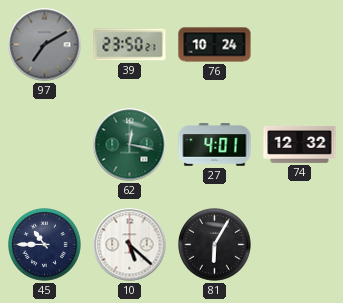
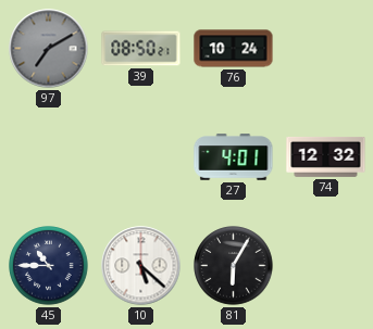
39: 23:50 -> 08:50 (141, 49)
62: 12:17 -> none (130, 145)
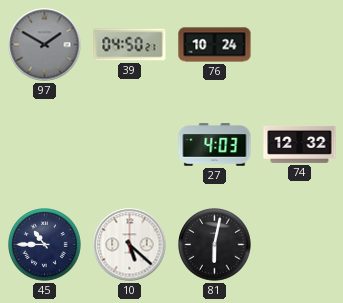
97: 7:10 -> 1:50 (45, 45)
39: 08:50 -> 04:50 (130, 45)
27: 4:01 -> 4:03 (215, 145)
81: 6:05 -> 6:02 (215, 245)
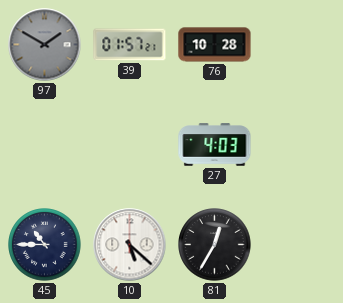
39: 04:50 -> 01:57 (130, 45)
76: 10:24 -> 10:28 (215, 45)
74: 12:32 -> none (300, 144)
81: 6:02 -> 12:35 (215, 245)
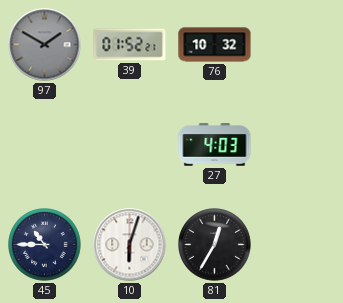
39: 01:57 -> 01:52 (130, 45)
76: 10:28 -> 10:32 (215, 45)
10: 5:22 -> 6:03 (130, 245)
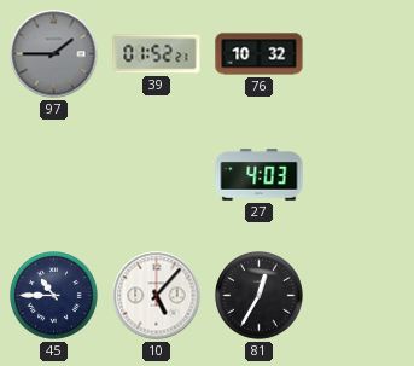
97: 1:50 -> 1:45 (54, 54)
10: 6:03 -> 5:07 (157, 296)
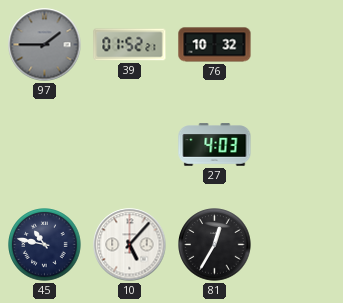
45: 10:45 -> 10:47 (45, 245)
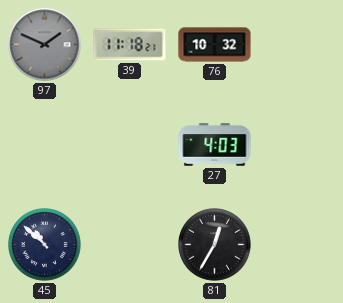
97: 1:45 -> 1:49 (45, 45)
39: 01:52 -> 11:18 (130, 45)
45: 10:47 -> 10:52 (45, 245)
10: 5:07 -> none (130, 245)
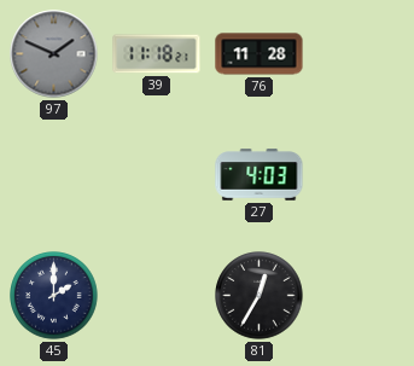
76: 10:32 -> 11:28 (260, 54)
45: 10:52 -> 2:00 (54, 296)
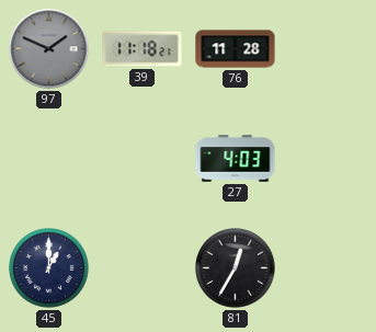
45: 2:00 -> 1:00 (49, 268)
